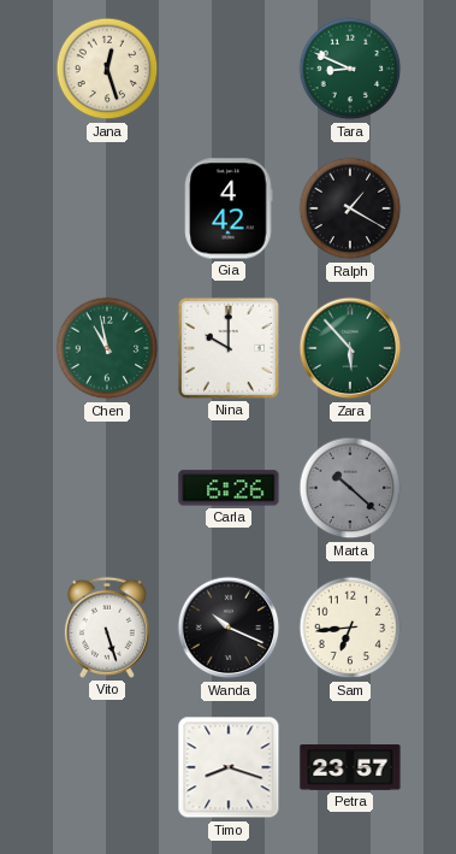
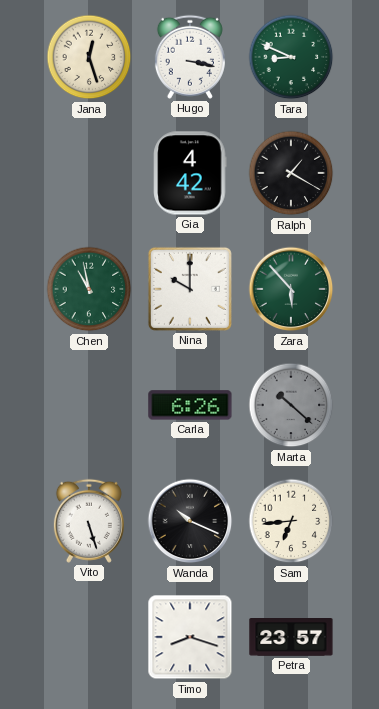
Hugo: none -> 3:17 (190, 57)
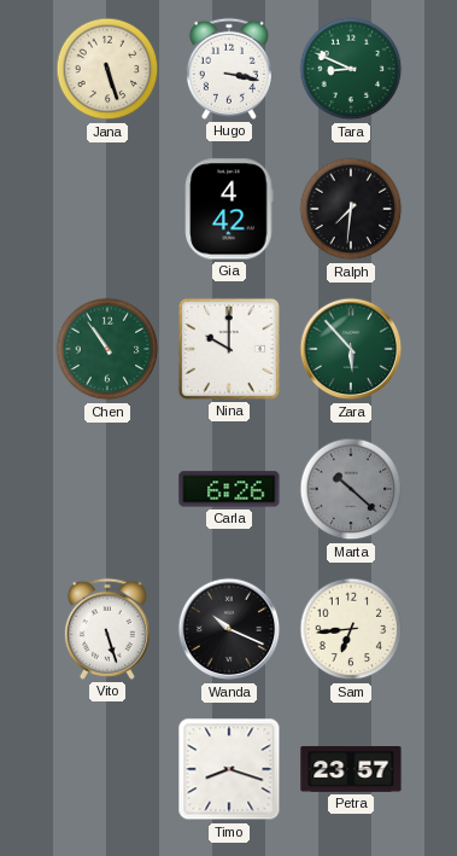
Jana: 12:27 -> 5:27 (107, 69)
Ralph: 1:20 -> 7:31 (351, 209)
Chen: 10:58 -> 10:54 (107, 349)
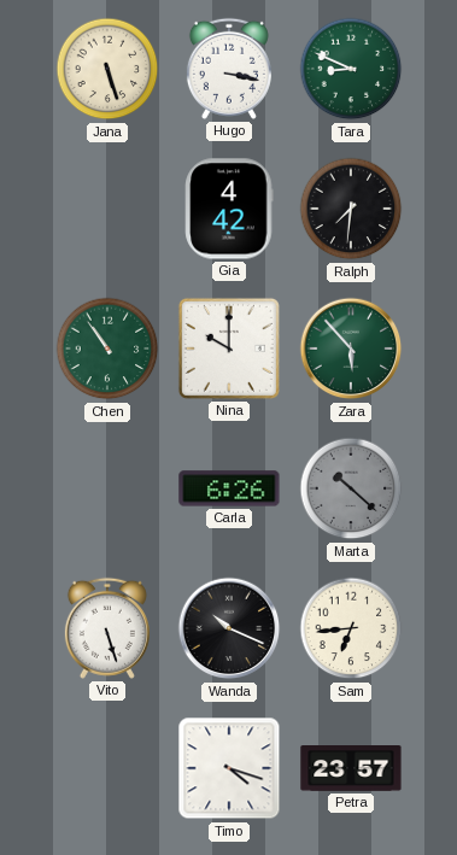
Timo: 8:18 -> 4:18 (229, 768)
